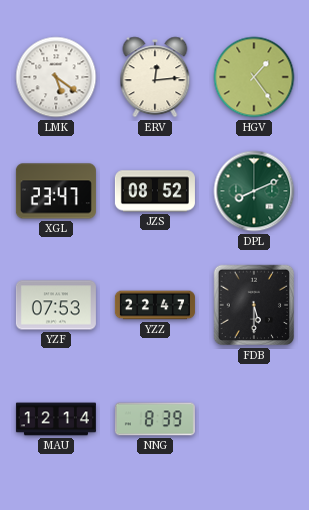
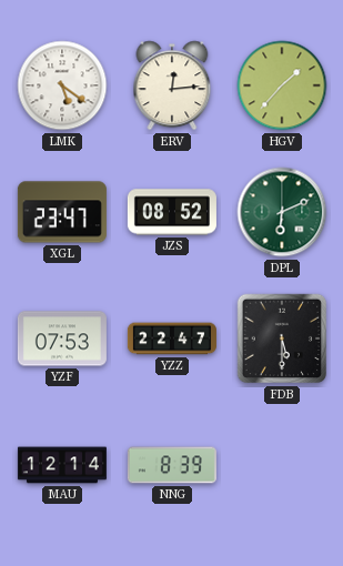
HGV: 1:24 -> 1:37 (282, 85)
DPL: 8:11 -> 6:11 (282, 212)
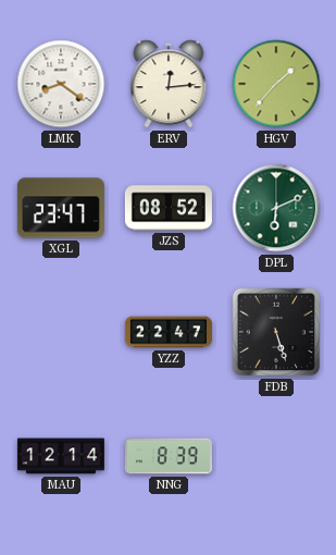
LMK: 5:21 -> 8:21 (61, 84)
YZF: 07:53 -> none (62, 338)
FDB: 5:30 -> 5:27 (276, 332)
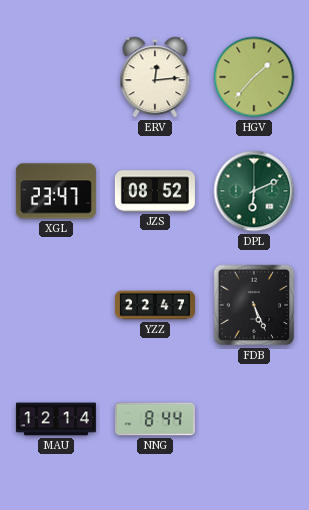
LMK: 8:21 -> none (61, 84)
FDB: 5:27 -> 5:26 (254, 305)
NNG: 8:39 -> 8:44 (155, 419)
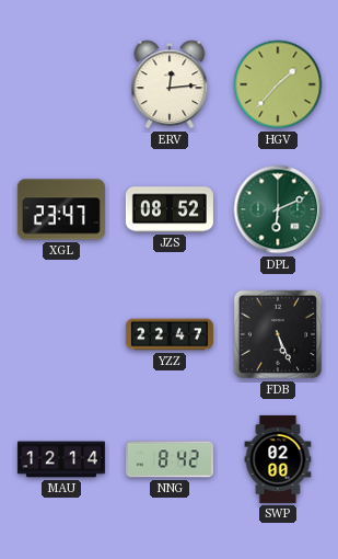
NNG: 8:44 -> 8:42 (170, 459)
SWP: none -> 02:00 (278, 459)
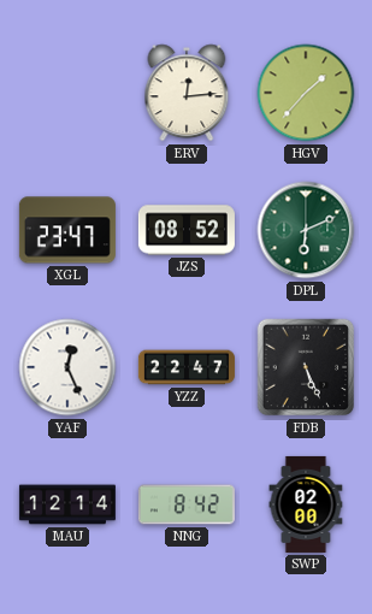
YAF: none -> 12:26 (67, 367)
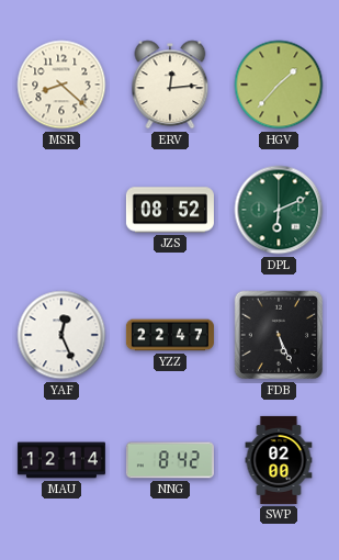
MSR: none -> 8:22 (61, 85)
XGL: 23:47 -> none (67, 230)
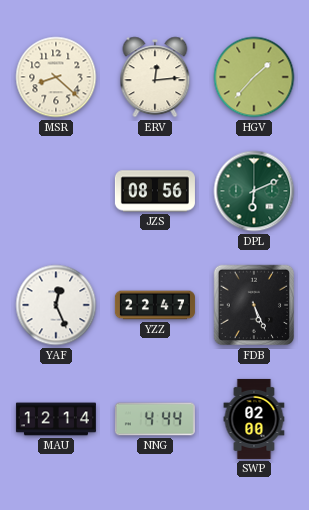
JZS: 08:52 -> 08:56 (155, 191)
NNG: 8:42 -> 4:44 (155, 419)
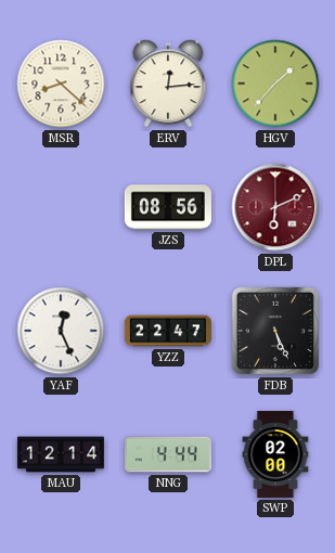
DPL dial: green -> burgundy (275, 207)
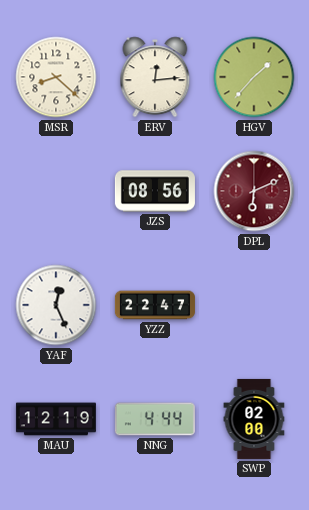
FDB: 5:26 -> none (275, 331)
MAU: 12:14 -> 12:19 (56, 419)
